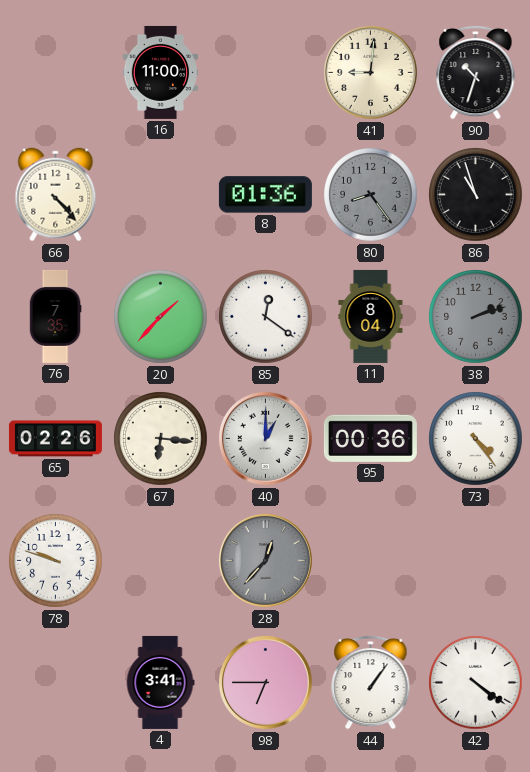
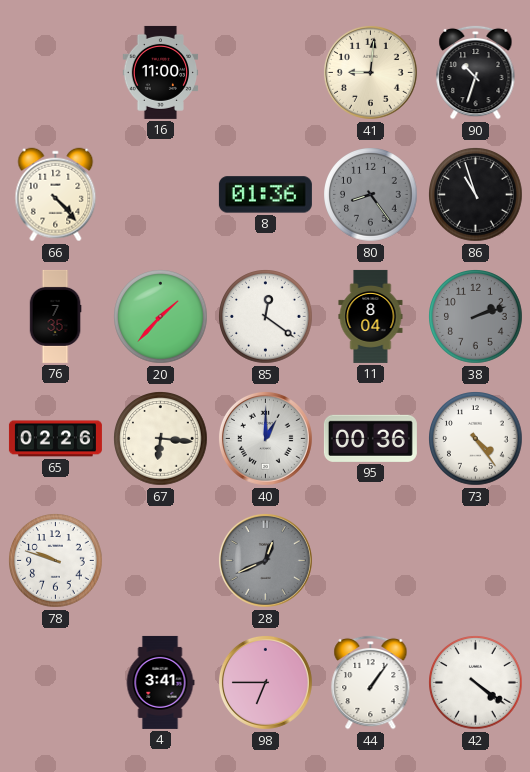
28: 12:37 -> 12:41 (265, 560)
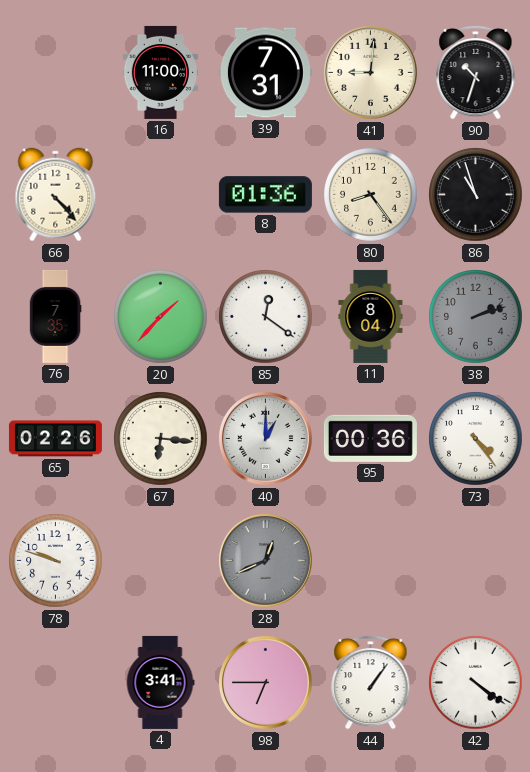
39: none -> 7:31 (265, 73)
80 dial: grey -> cream (371, 195)
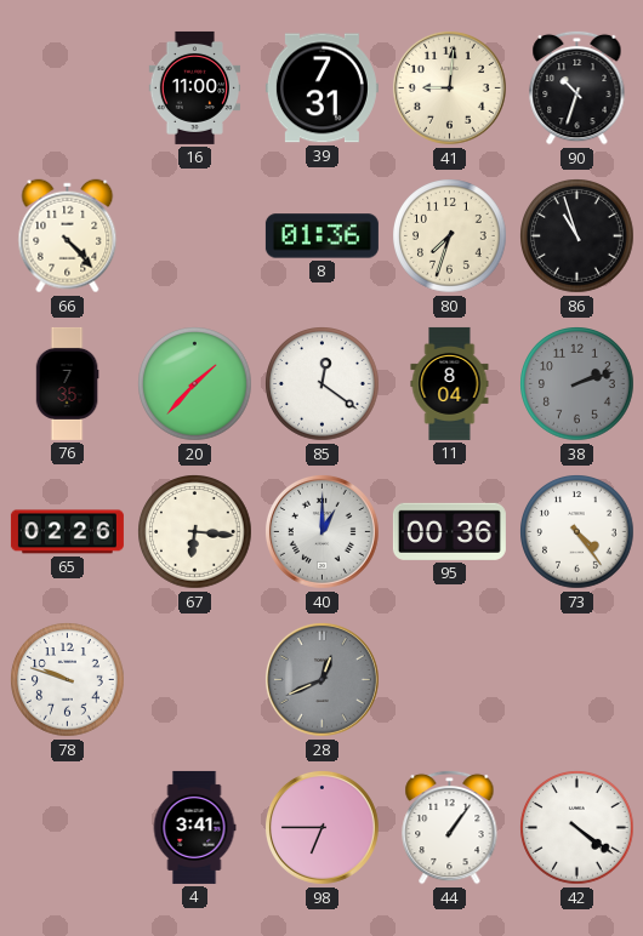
80: 8:24 -> 7:33 (450, 236)
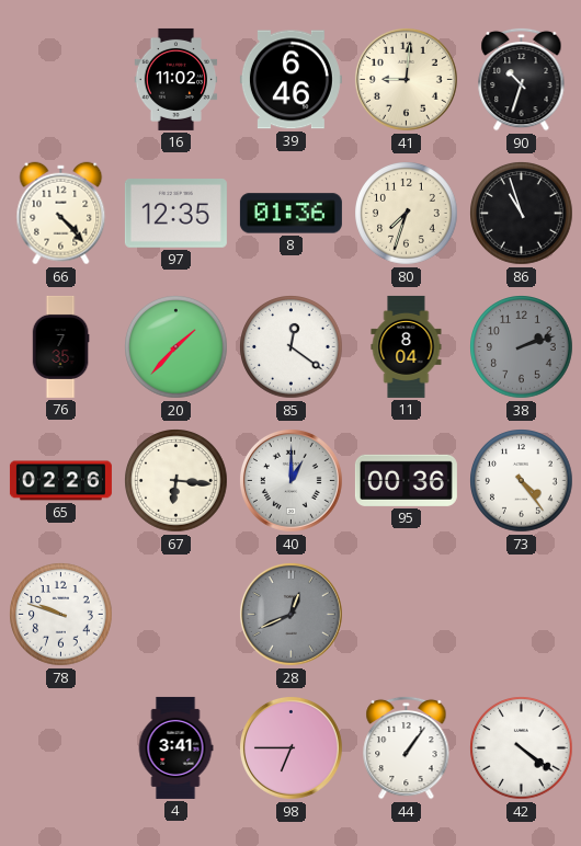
16: 11:00 -> 11:02 (176, 79)
39: 7:31 -> 6:46 (290, 80)
97: none -> 12:35 (175, 214)
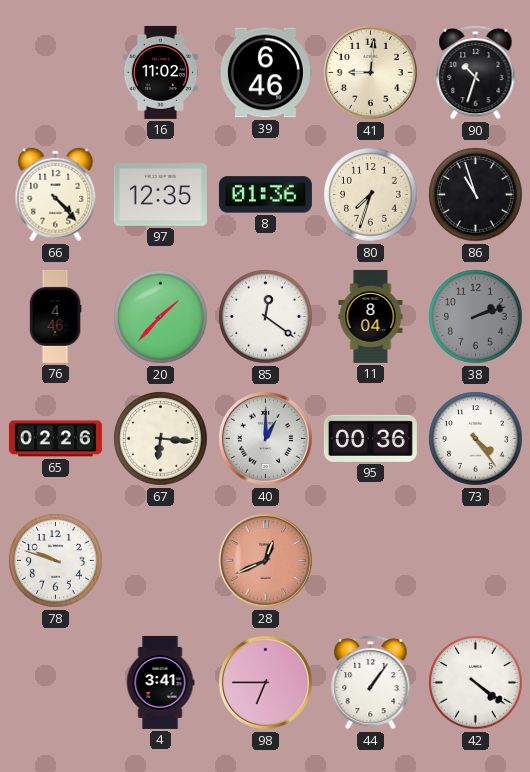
76: 7:35 -> 4:46 (55, 316)
28 dial: grey -> salmon (265, 560)
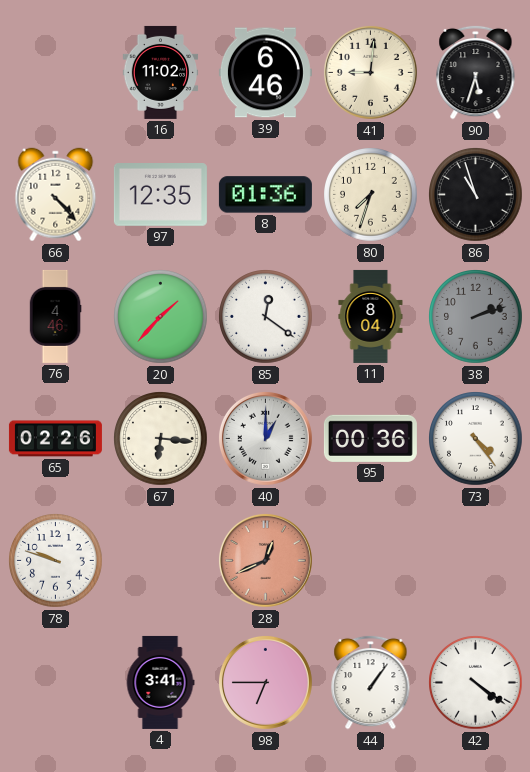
90: 10:33 -> 5:33 (476, 72)
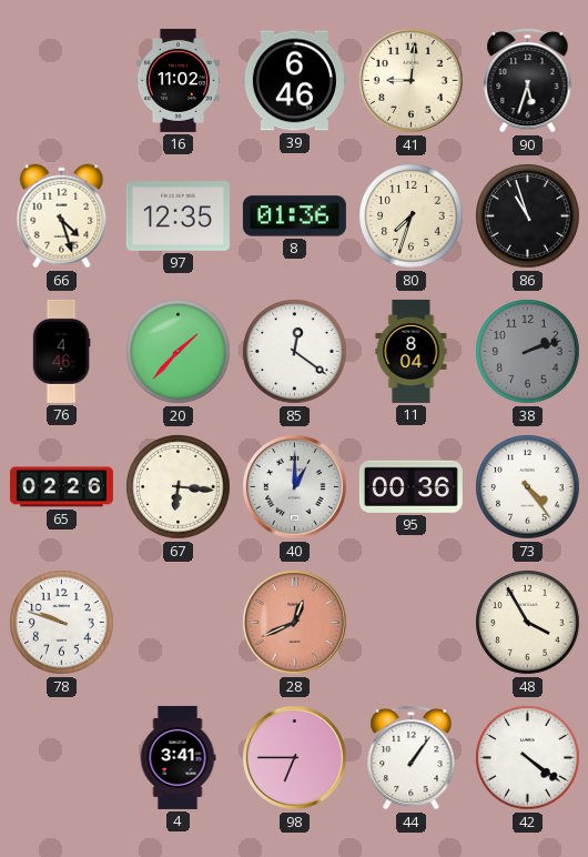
66: 4:23 -> 4:27 (62, 216)
48: none -> 3:55 (528, 623)
